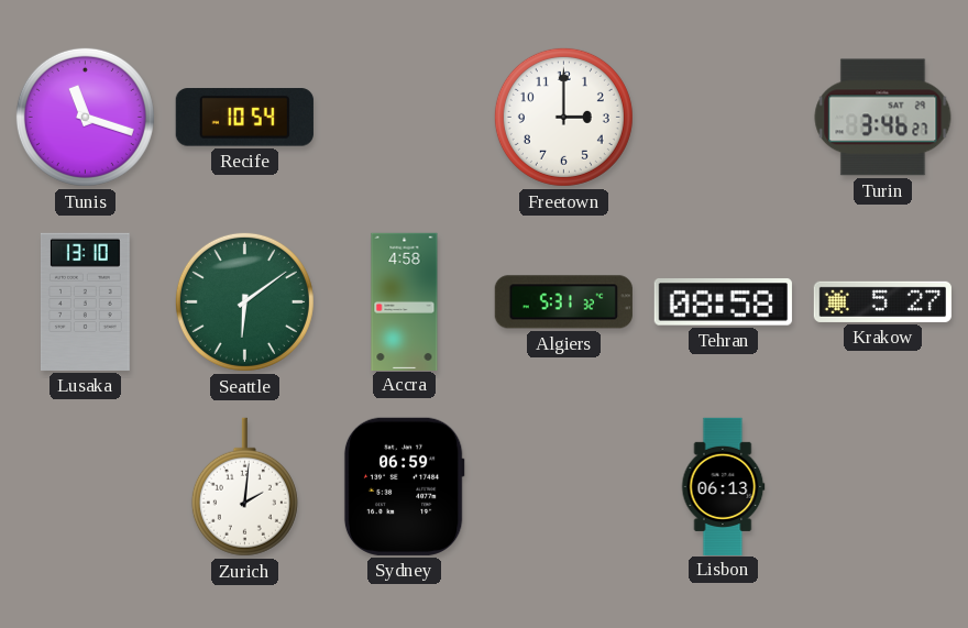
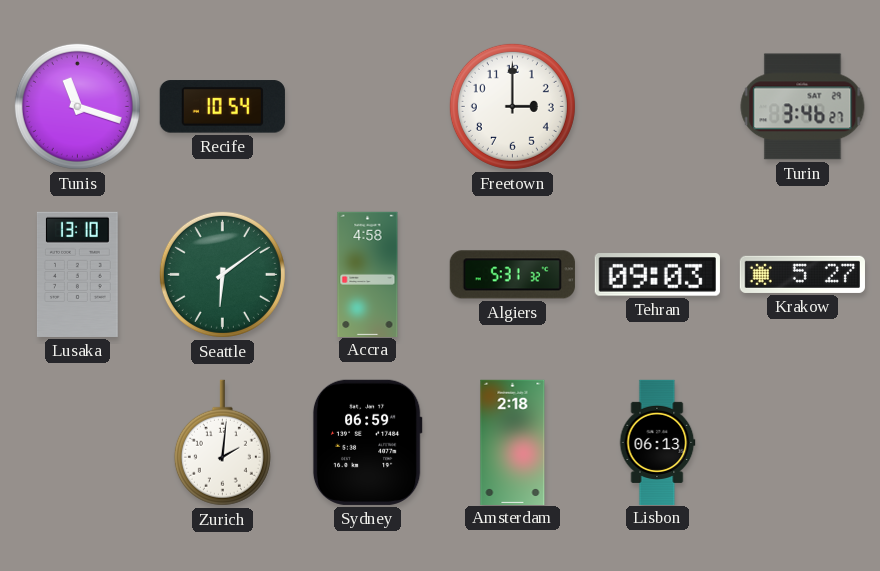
Tehran: 08:58 -> 09:03 (657, 275)
Amsterdam: none -> 2:18 (513, 442)
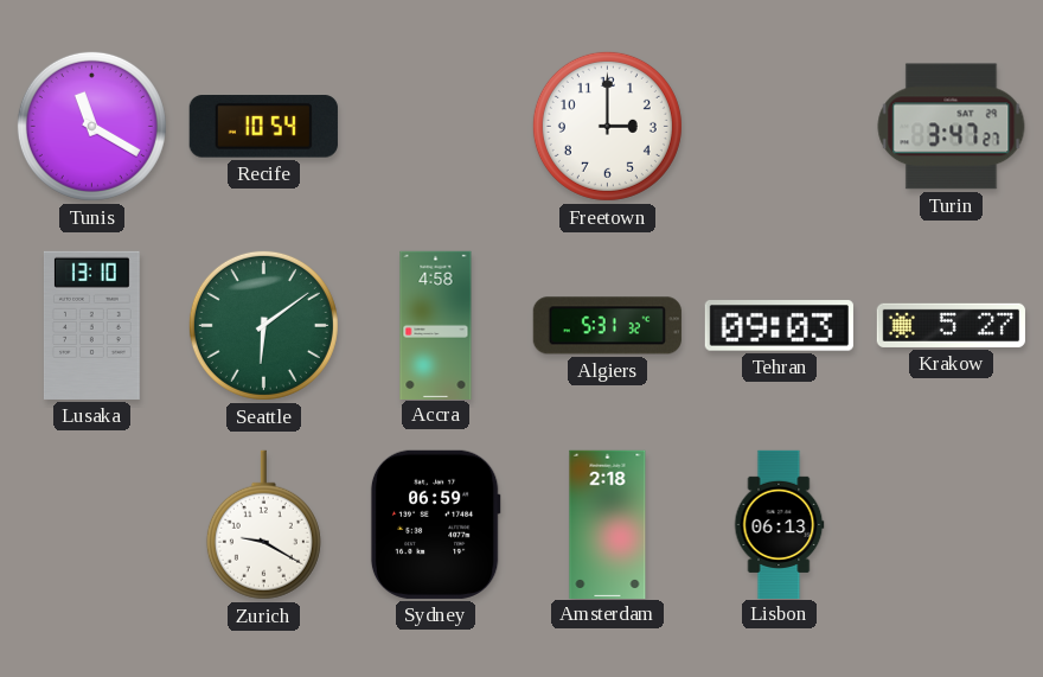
Tunis: 11:18 -> 11:20 (91, 126)
Turin: 3:46 -> 3:47 (952, 127)
Zurich: 2:01 -> 9:20 (263, 525)
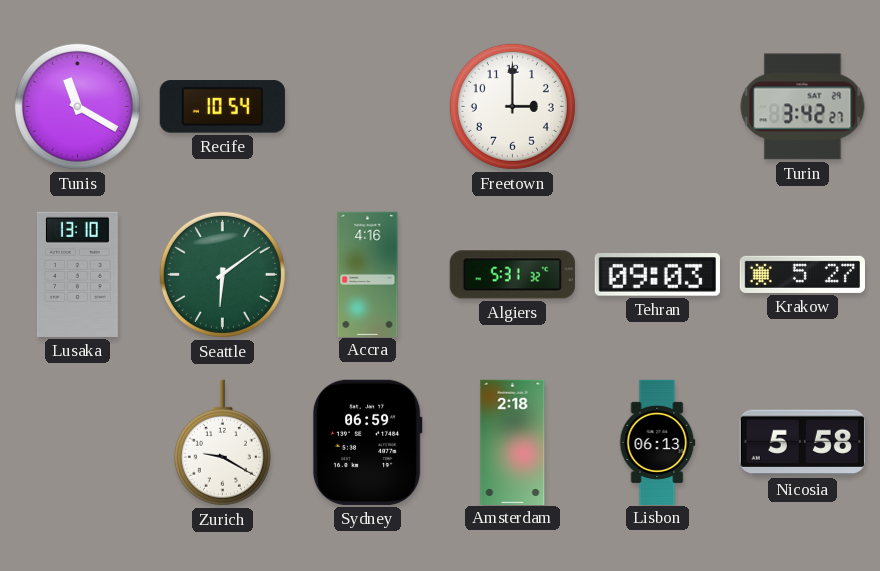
Turin: 3:47 -> 3:42 (803, 107)
Accra: 4:58 -> 4:16 (368, 274)
Nicosia: none -> 5:58 (802, 443)
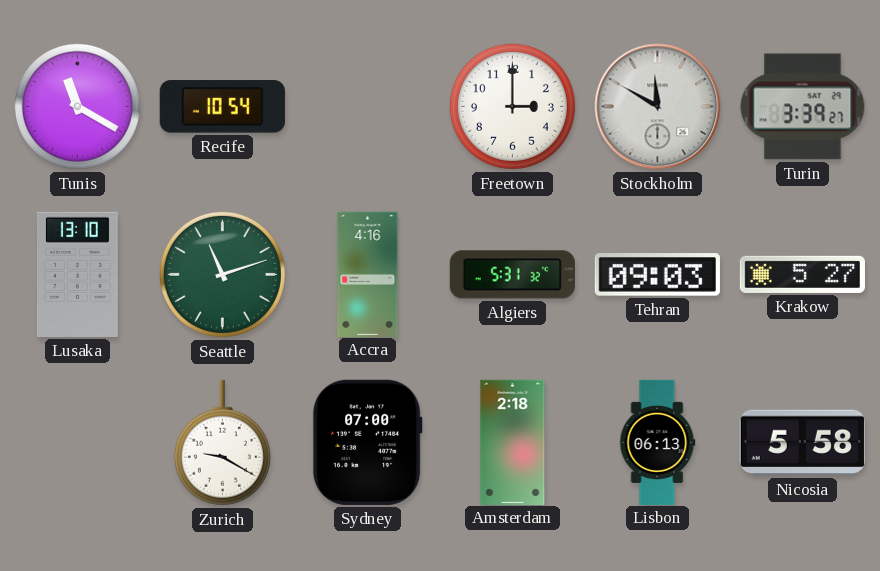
Stockholm: none -> 11:50 (658, 107)
Turin: 3:42 -> 3:39 (803, 107)
Seattle: 6:09 -> 11:12 (222, 274)
Sydney: 06:59 -> 07:00 (367, 442)
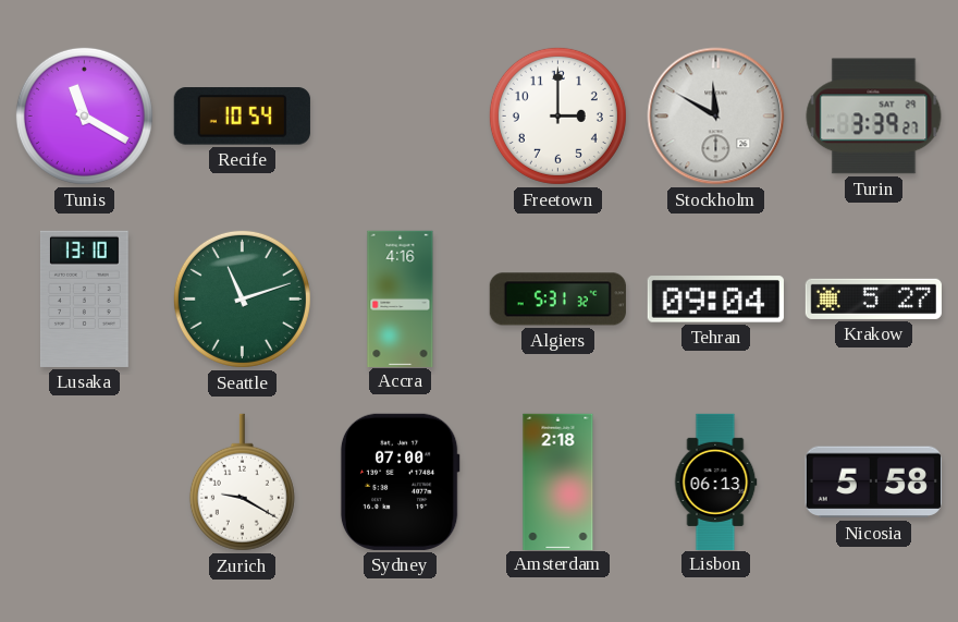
Tehran: 09:03 -> 09:04 (715, 300)
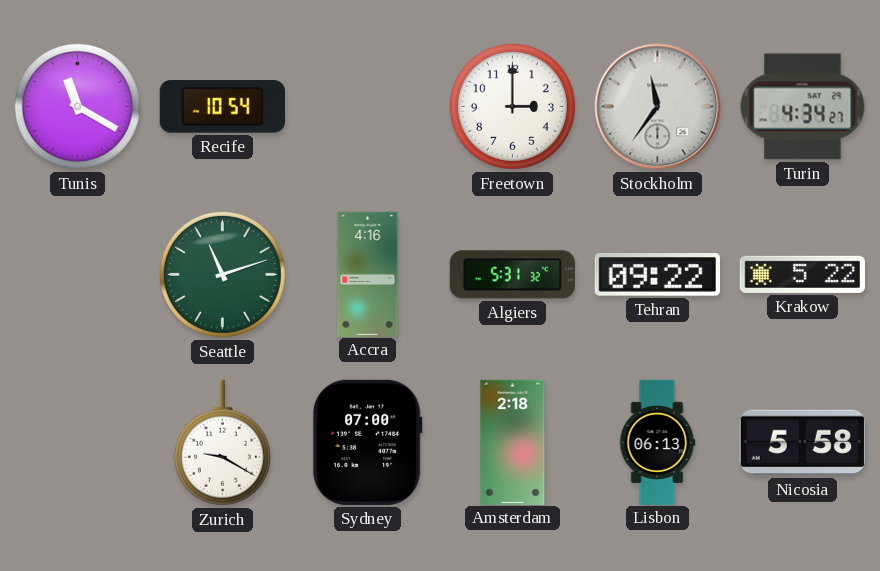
Stockholm: 11:50 -> 11:36 (658, 107)
Turin: 3:39 -> 4:34 (803, 107)
Lusaka: 13:10 -> none (84, 298)
Tehran: 09:04 -> 09:22 (657, 275)
Krakow: 5:27 -> 5:22 (802, 274)
